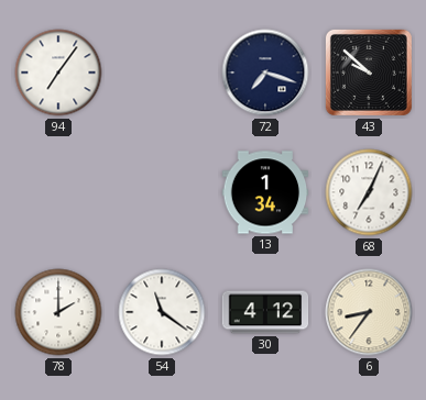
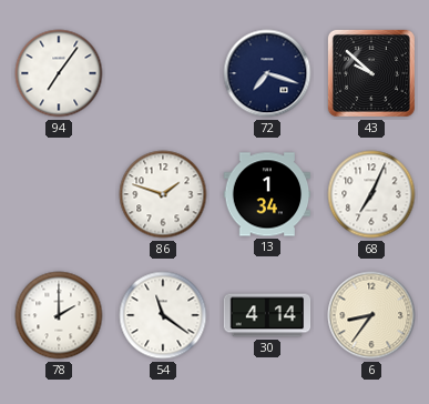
86: none -> 1:48 (163, 194)
30: 4:12 -> 4:14 (267, 315)
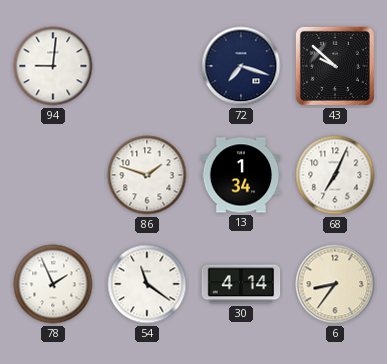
94: 7:06 -> 9:01 (53, 66)
78: 2:00 -> 1:56 (53, 284)
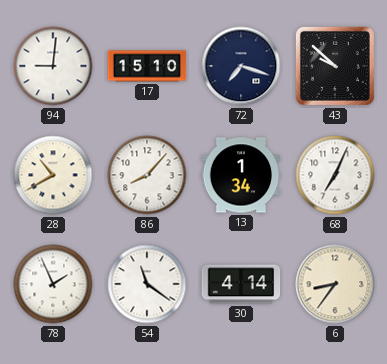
17: none -> 15:10 (147, 66)
28: none -> 10:40 (53, 175)
86: 1:48 -> 8:07 (147, 175)
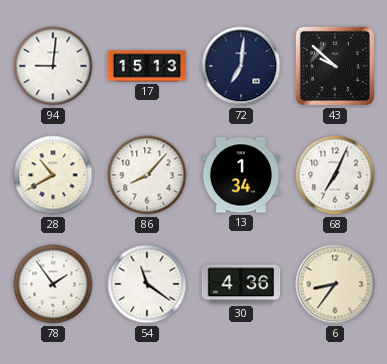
17: 15:10 -> 15:13 (147, 66)
72: 7:18 -> 7:01 (241, 66)
78: 1:56 -> 1:54 (53, 284)
30: 4:14 -> 4:36 (241, 284)
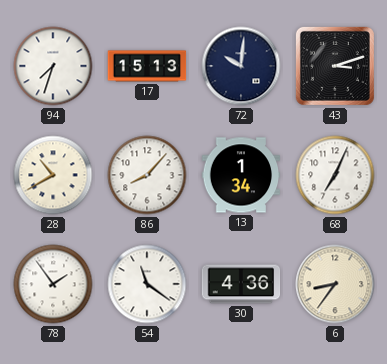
94: 9:01 -> 7:33 (53, 66)
72: 7:01 -> 10:01 (241, 66)
43: 9:52 -> 3:12 (335, 66)
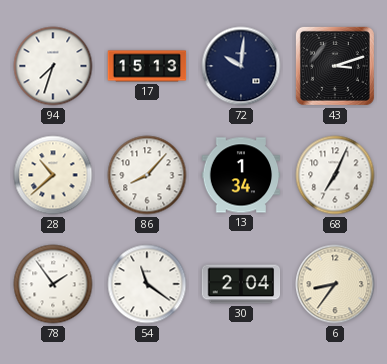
28: 10:40 -> 10:38 (53, 175)
30: 4:36 -> 2:04 (241, 284)
